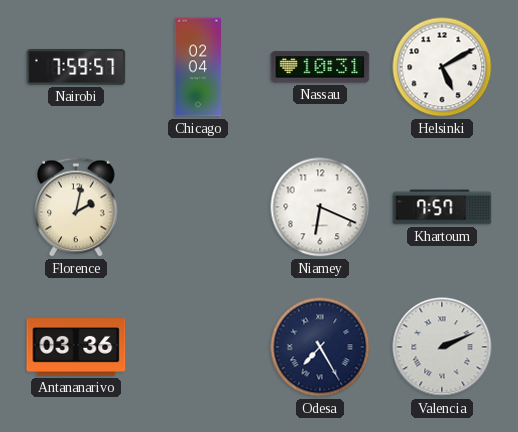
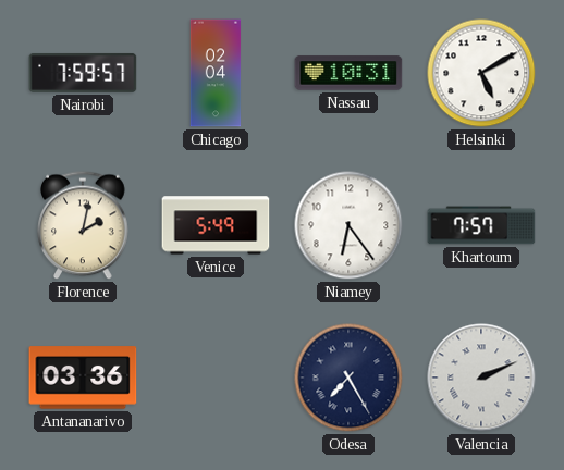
Venice: none -> 5:49 (216, 225)
Niamey: 6:19 -> 6:24 (348, 225)
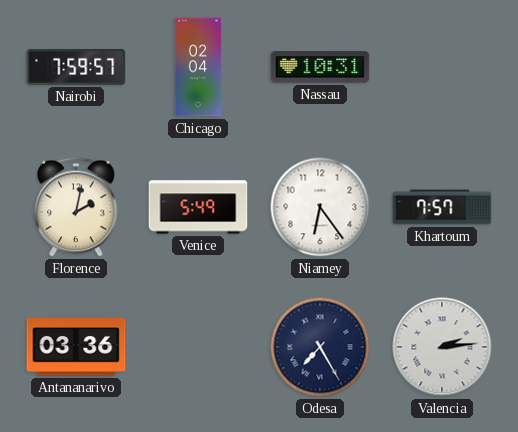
Helsinki: 5:10 -> none (481, 73)
Valencia: 2:11 -> 2:14 (442, 347)
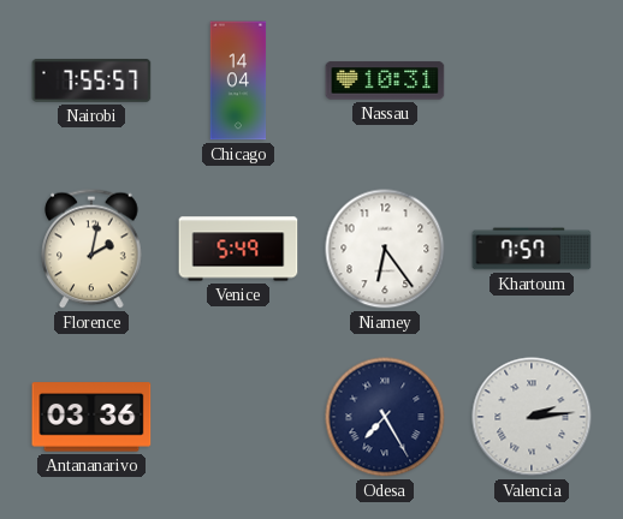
Nairobi: 7:59 -> 7:55 (91, 80)
Chicago: 02:04 -> 14:04 (238, 80)
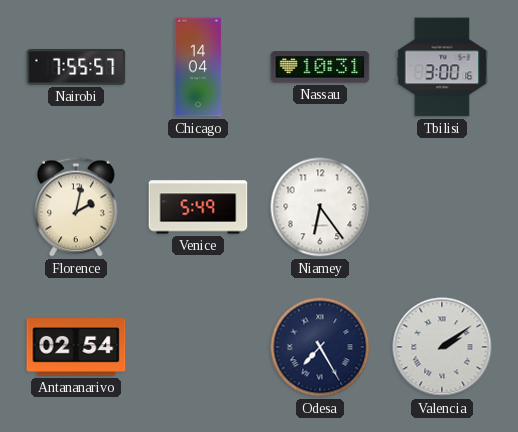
Tbilisi: none -> 3:00 (442, 67)
Khartoum: 7:57 -> none (532, 249)
Antananarivo: 03:36 -> 02:54 (76, 347)
Valencia: 2:14 -> 2:09 (442, 347)
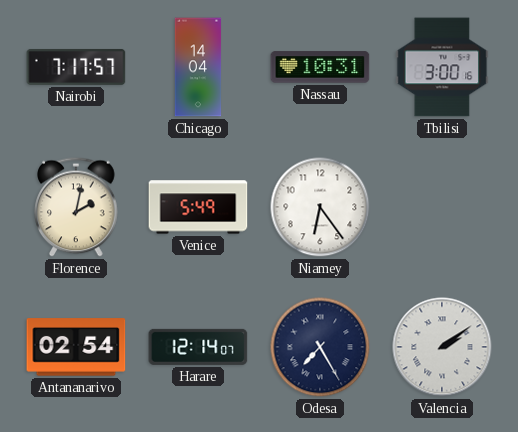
Nairobi: 7:55 -> 7:17 (76, 67)
Harare: none -> 12:14 (198, 347)
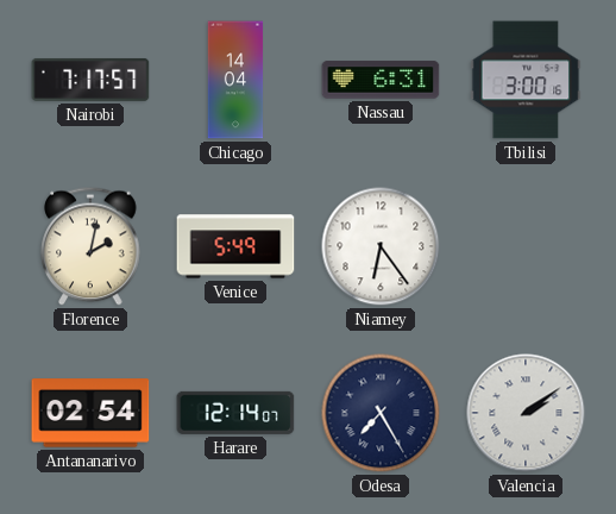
Nassau: 10:31 -> 6:31 (381, 80)
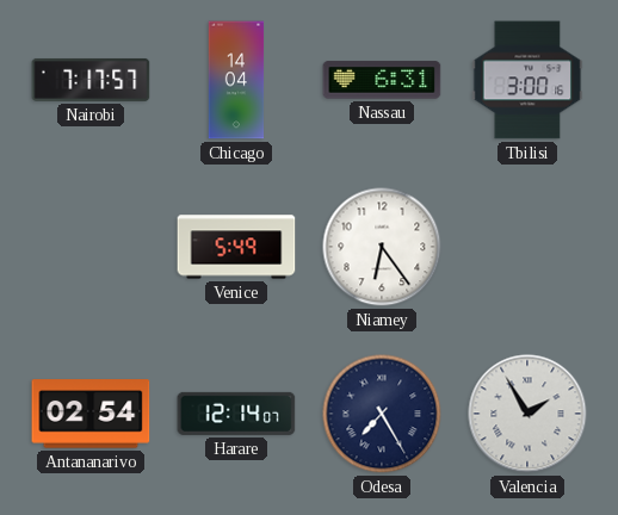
Florence: 2:02 -> none (90, 246)
Valencia: 2:09 -> 1:55 (527, 414)
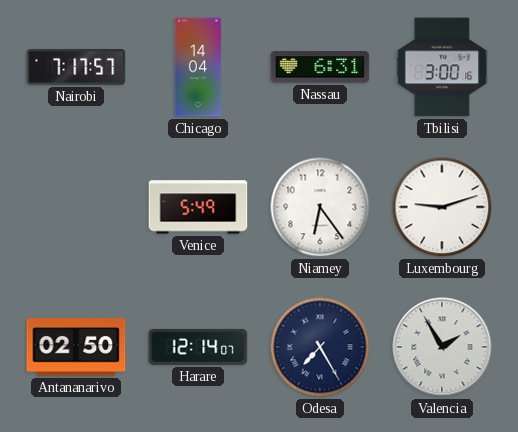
Luxembourg: none -> 9:12 (442, 207)
Antananarivo: 02:54 -> 02:50 (76, 347)
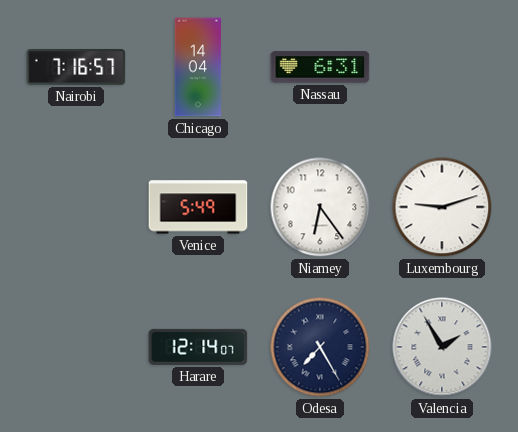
Nairobi: 7:17 -> 7:16 (76, 67)
Tbilisi: 3:00 -> none (442, 67)
Antananarivo: 02:50 -> none (76, 347)
